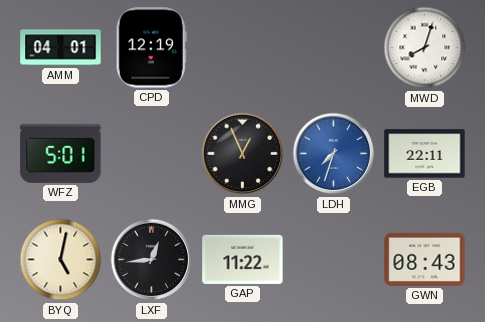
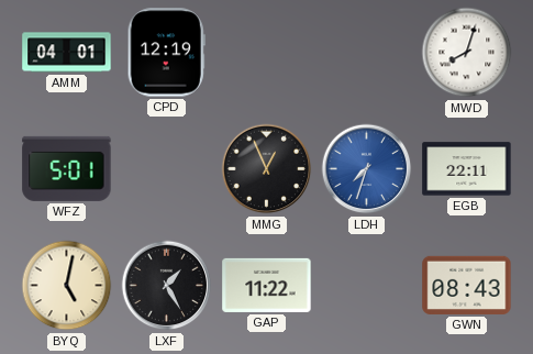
LXF: 12:44 -> 1:25 (167, 286)
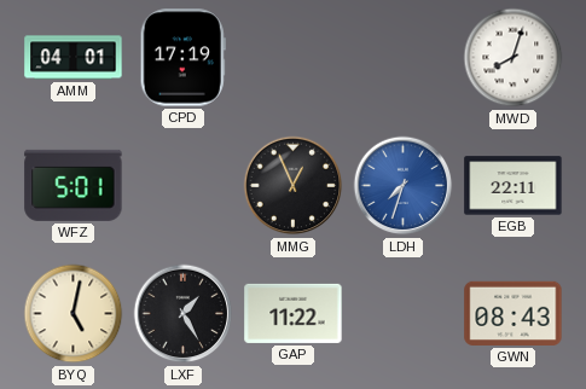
CPD: 12:19 -> 17:19 (182, 58)
